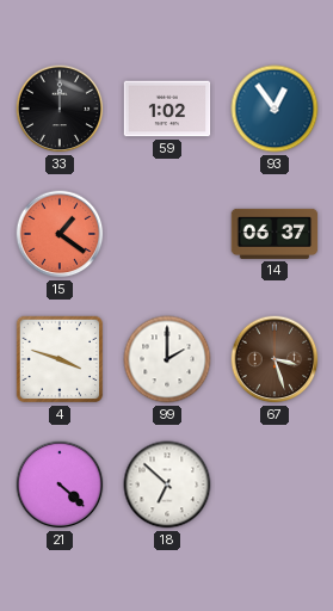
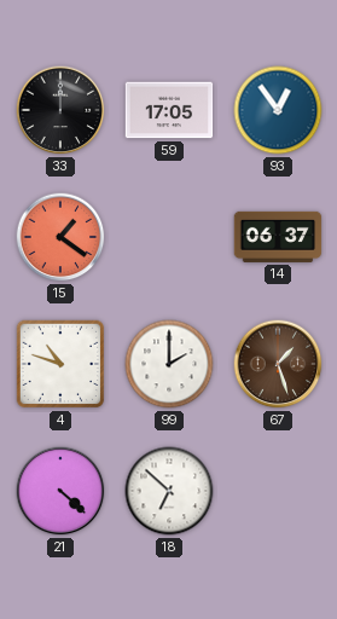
59: 1:02 -> 17:05 (169, 110)
4: 3:48 -> 10:48 (60, 364)
67: 3:27 -> 1:27 (278, 364)
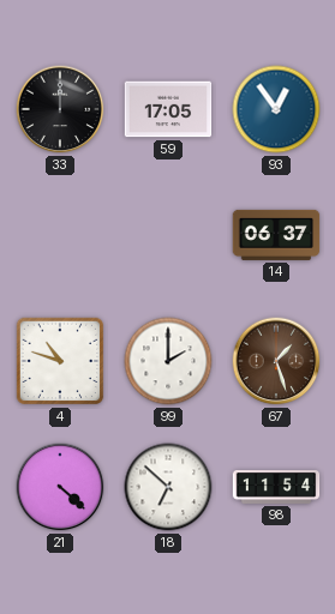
15: 1:21 -> none (60, 237)
98: none -> 11:54 (276, 488)
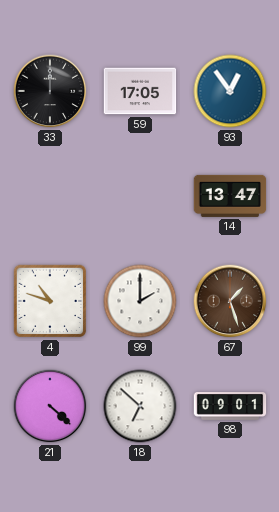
14: 06:37 -> 13:47 (230, 196)
98: 11:54 -> 09:01 (230, 407)
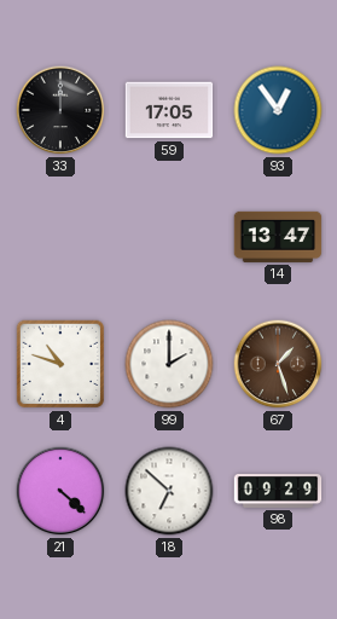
98: 09:01 -> 09:29 (278, 492)
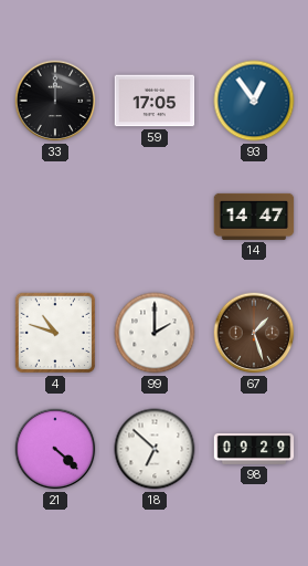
14: 13:47 -> 14:47 (254, 217)
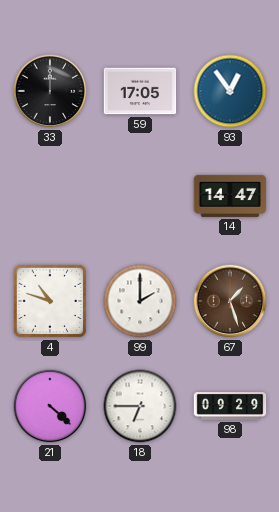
18: 6:52 -> 6:45 (140, 406)
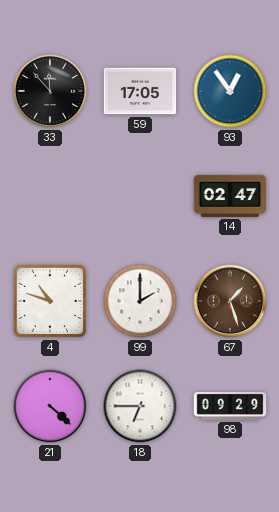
33: 12:00 -> 11:53 (50, 91)
14: 14:47 -> 02:47 (230, 196)
